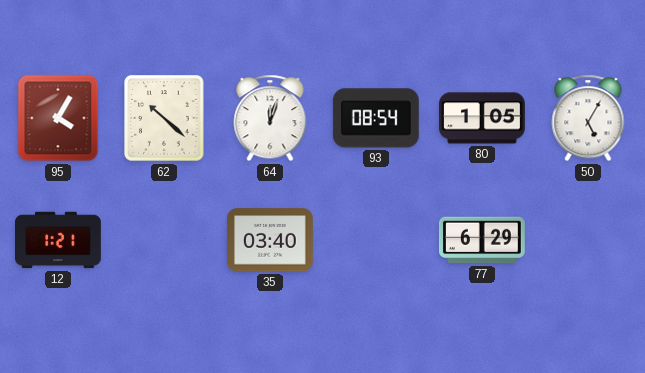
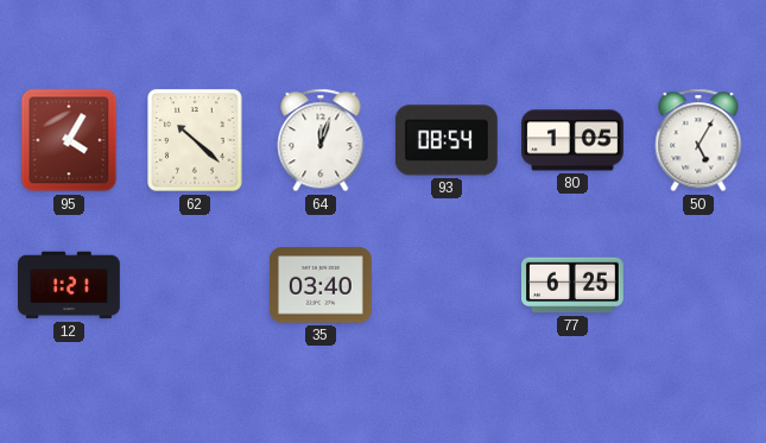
77: 6:29 -> 6:25 (572, 285)
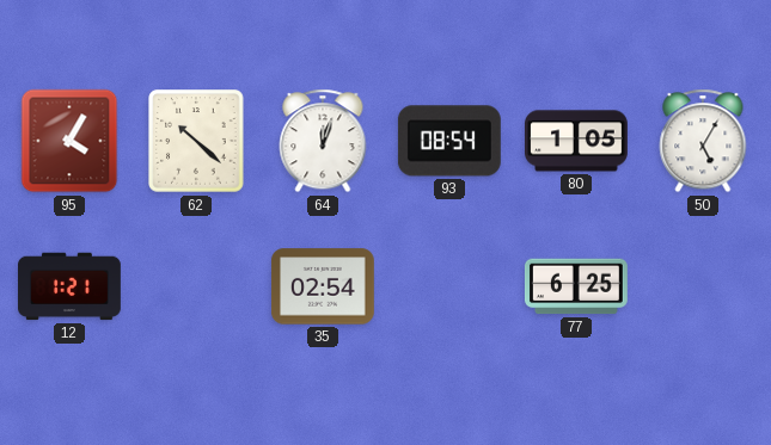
35: 03:40 -> 02:54 (323, 286)
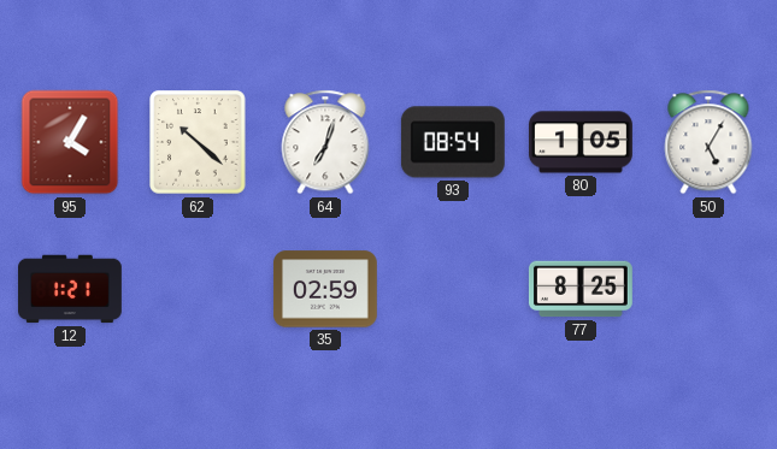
64: 12:03 -> 7:03 (325, 142)
35: 02:54 -> 02:59 (325, 289)
77: 6:25 -> 8:25 (581, 289)
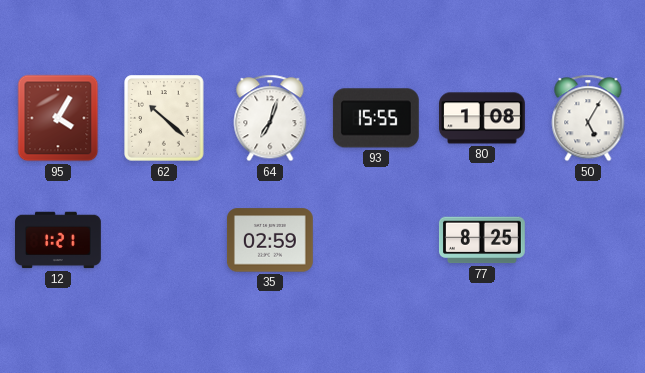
93: 08:54 -> 15:55 (376, 118)
80: 1:05 -> 1:08 (483, 118)
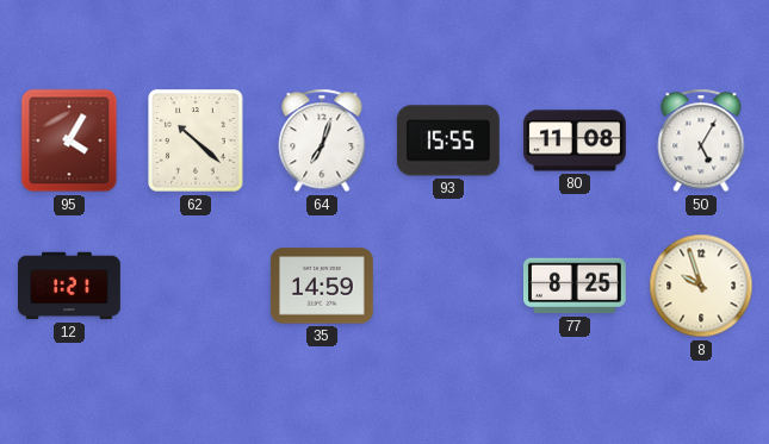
80: 1:08 -> 11:08 (576, 140)
35: 02:59 -> 14:59 (322, 286)
8: none -> 9:57 (701, 286)
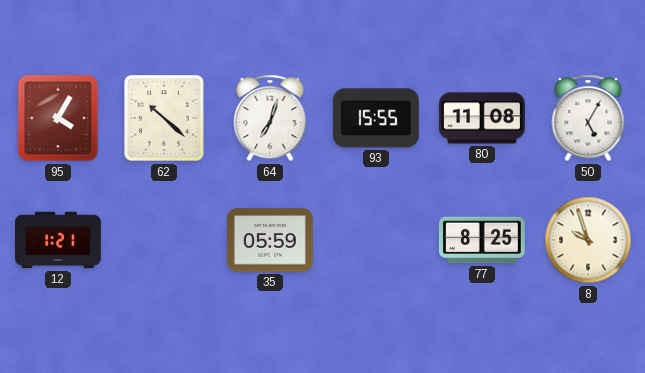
35: 14:59 -> 05:59 (270, 240)
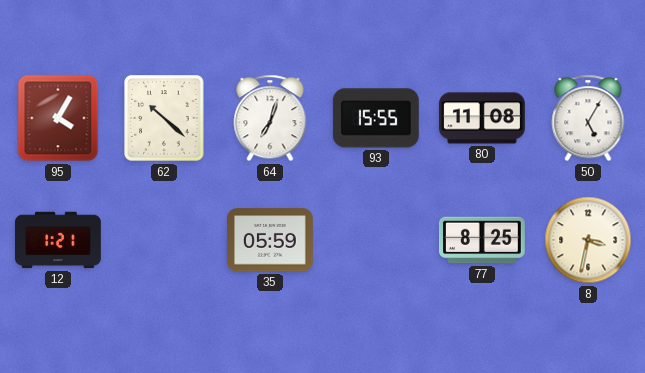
8: 9:57 -> 3:32 (588, 240)
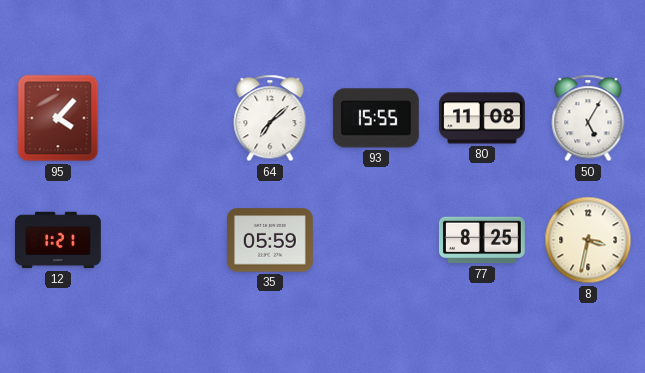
95: 4:05 -> 4:07 (58, 118)
62: 10:22 -> none (164, 118)
64: 7:03 -> 7:08 (270, 118)
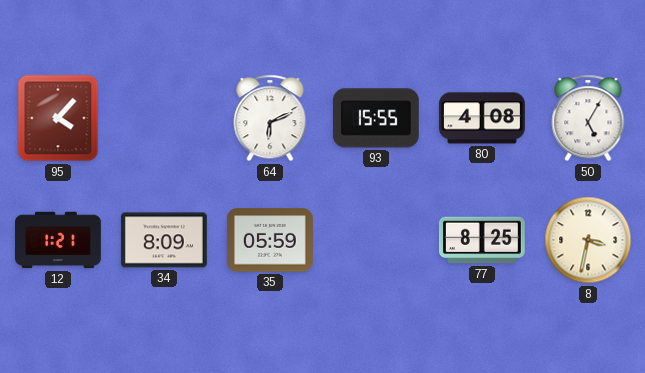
64: 7:08 -> 6:11 (270, 118)
80: 11:08 -> 4:08 (483, 118)
34: none -> 8:09 (164, 240)
